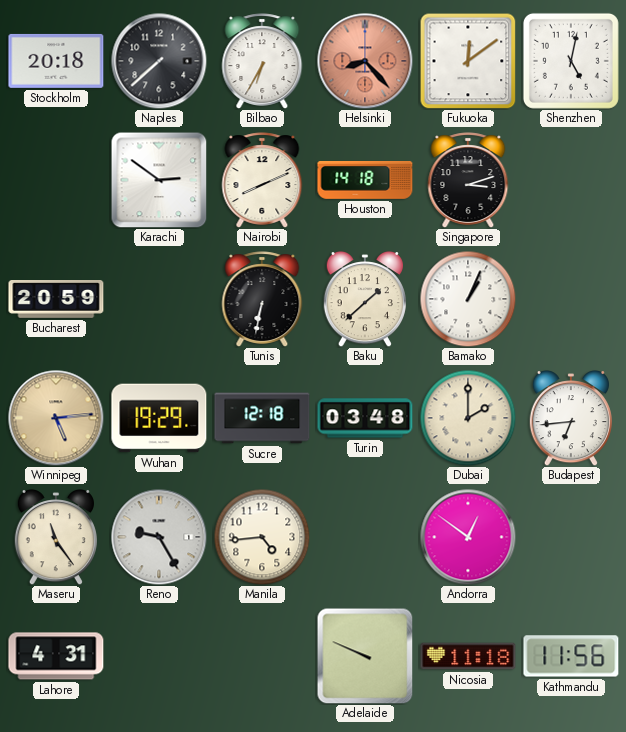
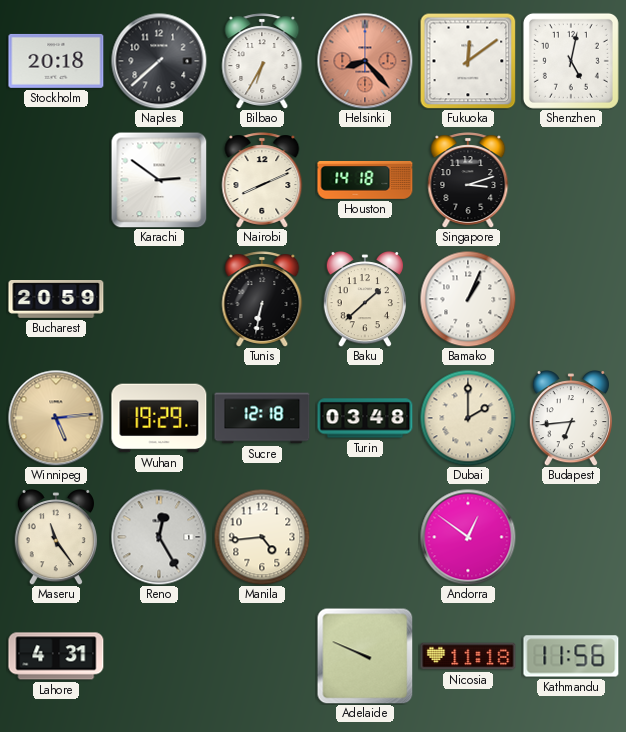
Reno: 9:25 -> 12:25 (159, 537)
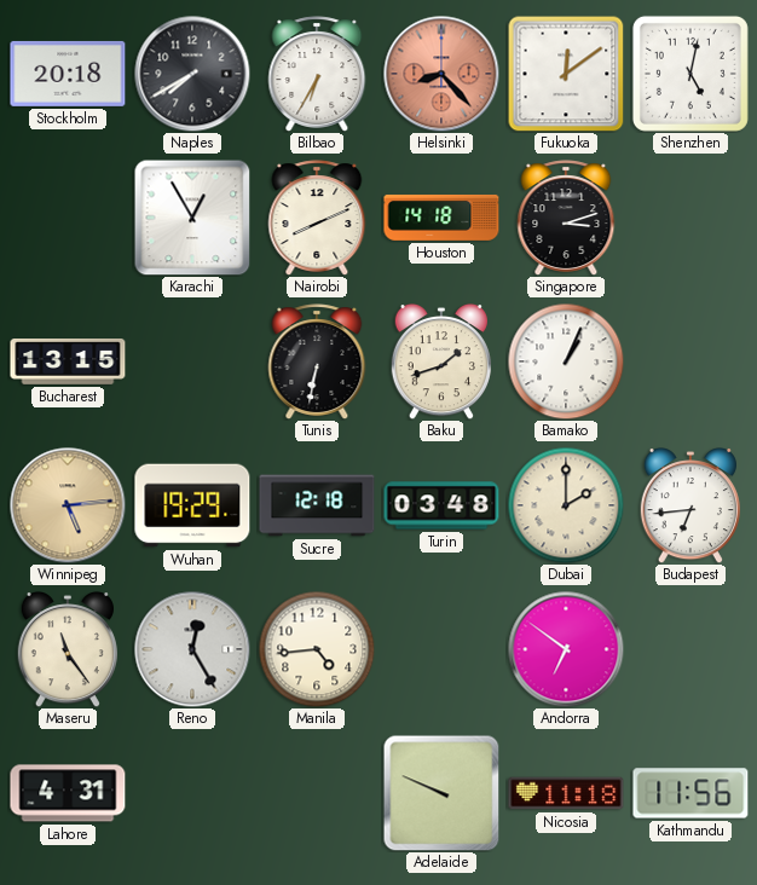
Naples: 7:38 -> 7:40 (192, 74)
Karachi: 2:51 -> 12:55 (192, 218)
Bucharest: 20:59 -> 13:15 (68, 363)
Baku: 1:38 -> 1:42 (441, 363)
Andorra: 12:51 -> 6:51 (566, 649)
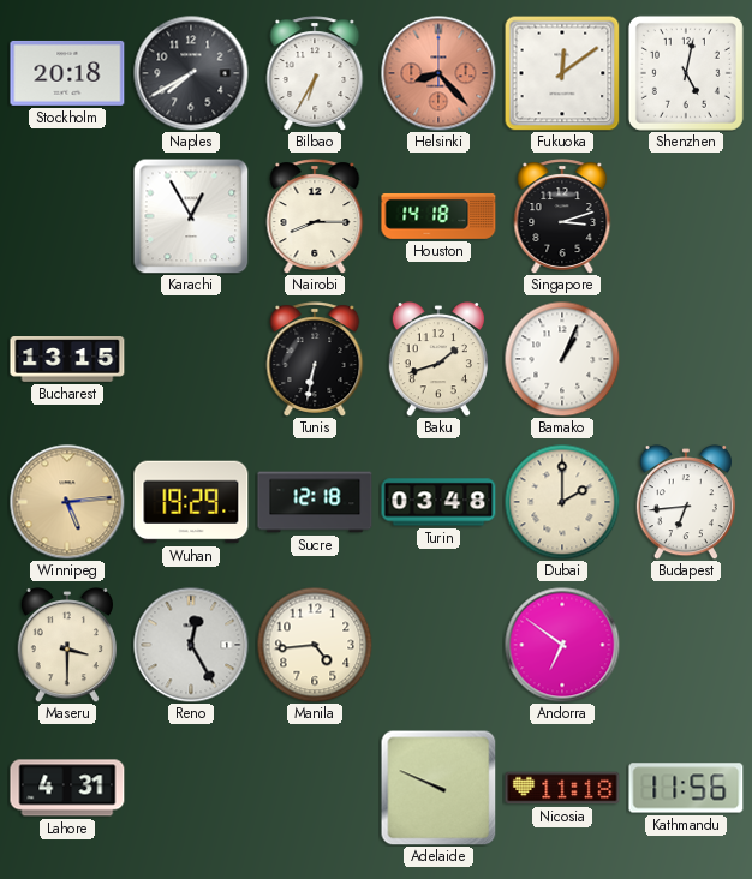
Nairobi: 8:11 -> 8:15 (315, 216)
Maseru: 11:24 -> 3:30 (67, 646)
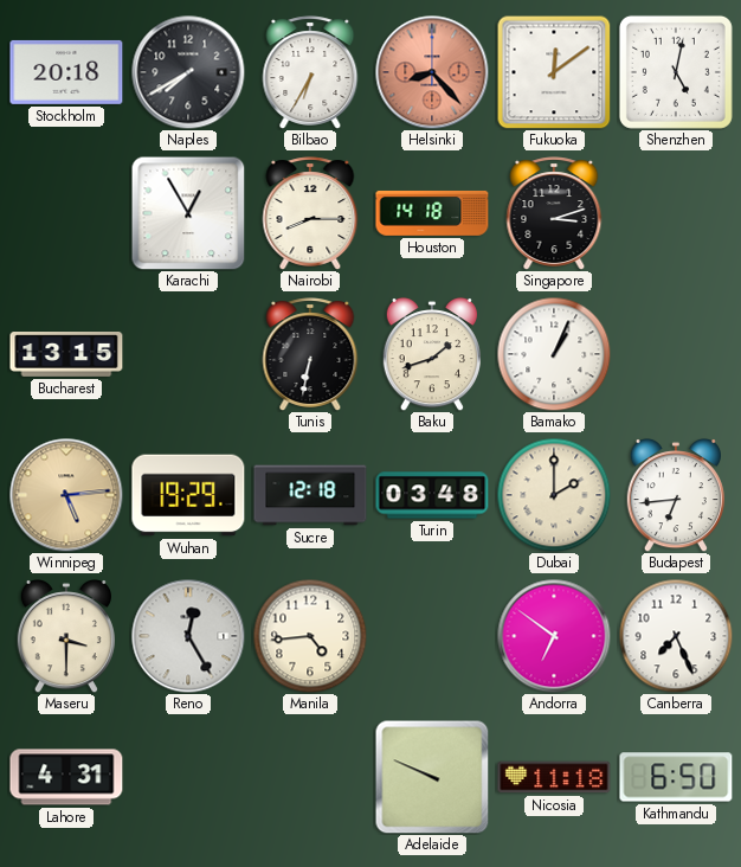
Canberra: none -> 7:26 (676, 636)
Kathmandu: 11:56 -> 6:50 (676, 777)
